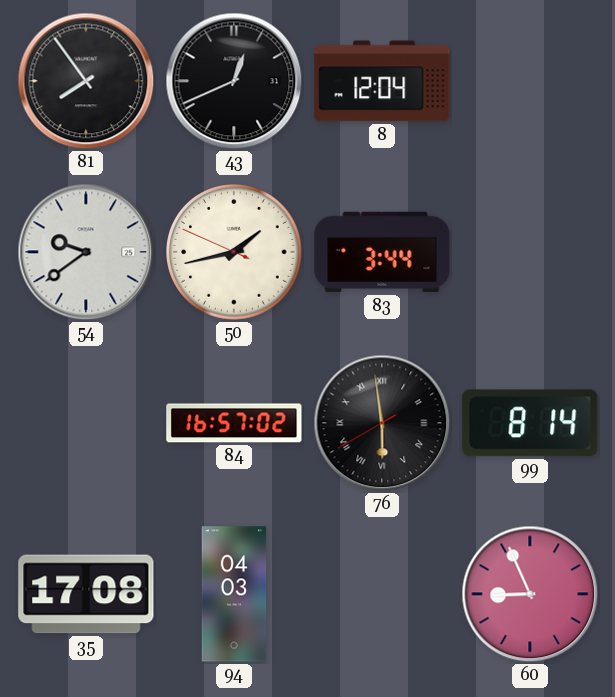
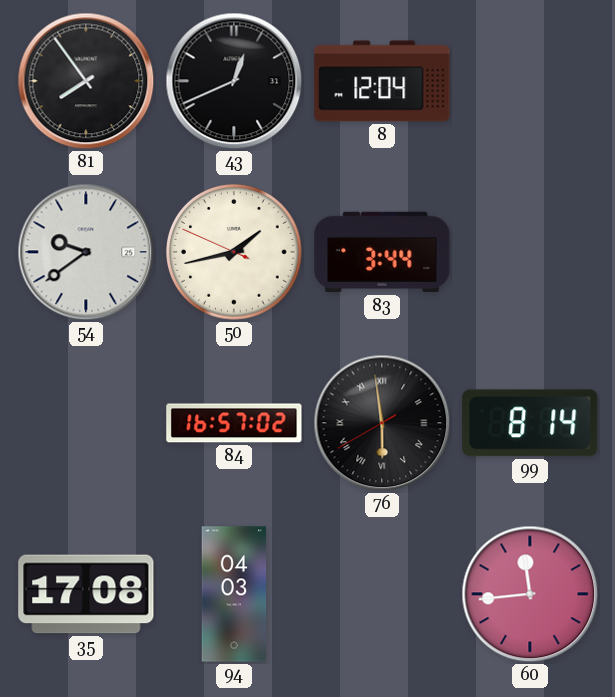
60: 8:56 -> 11:44 (530, 594)
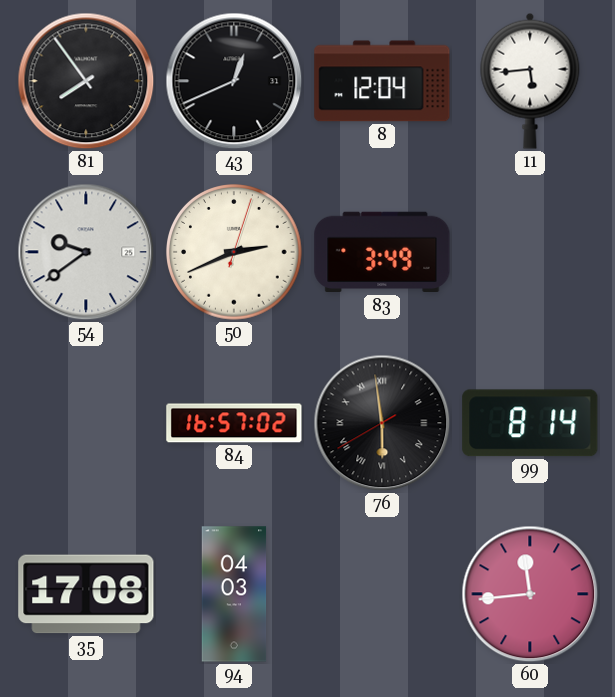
11: none -> 5:44 (530, 81)
50: 1:42 -> 2:41 (235, 253)
83: 3:44 -> 3:49 (382, 252)
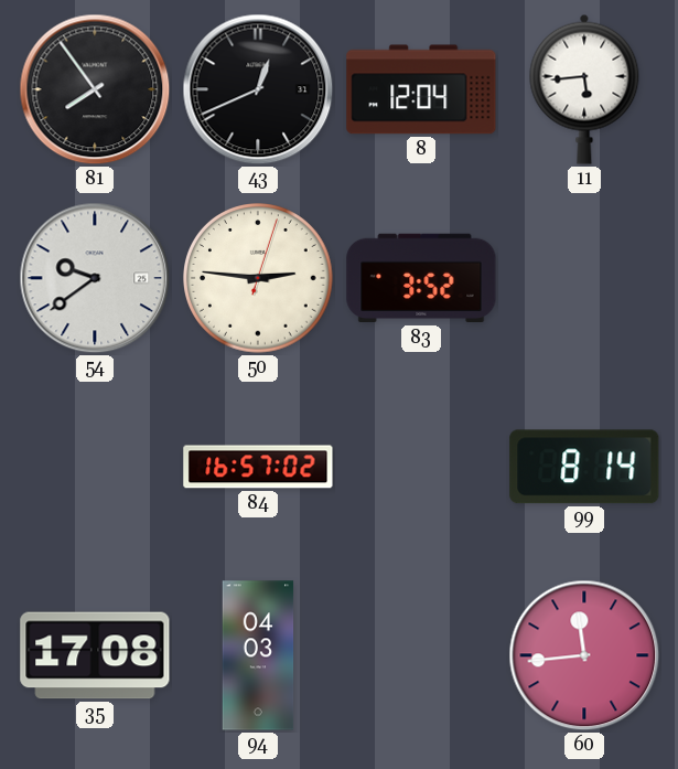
50: 2:41 -> 2:46 (259, 279)
83: 3:49 -> 3:52 (421, 278)
76: 5:58 -> none (382, 423)
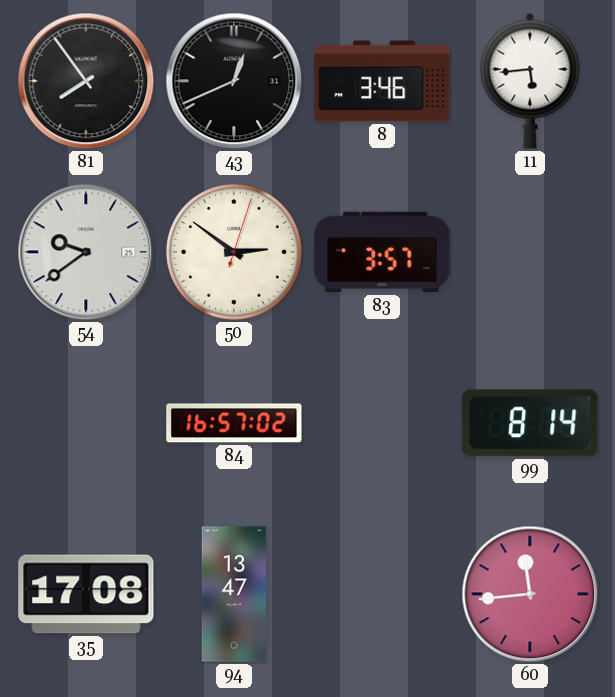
8: 12:04 -> 3:46 (382, 81)
50: 2:46 -> 2:51 (235, 253)
83: 3:52 -> 3:57 (382, 252)
94: 04:03 -> 13:47 (234, 594)
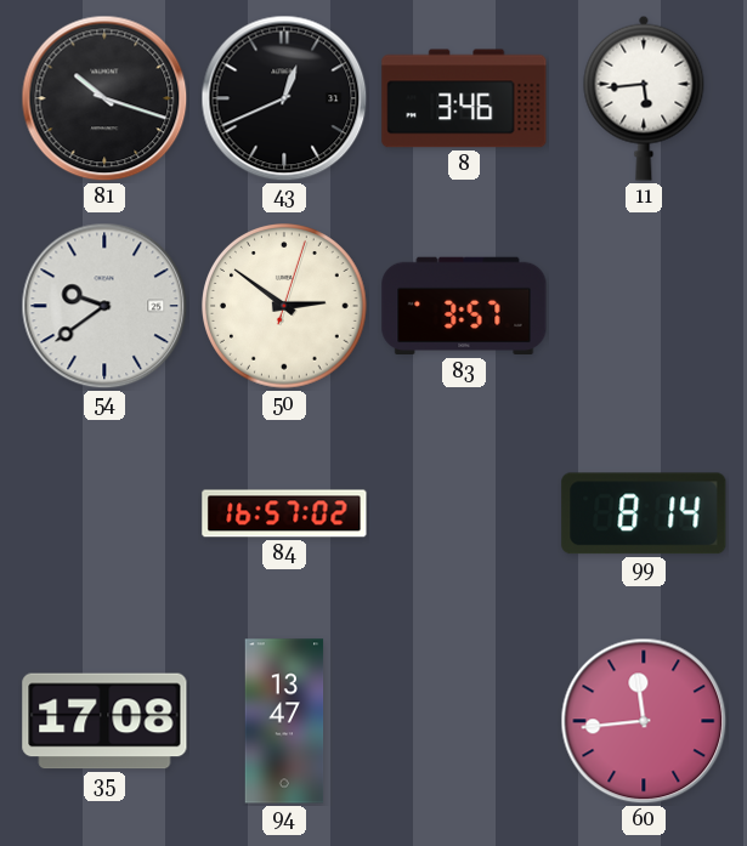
81: 7:54 -> 10:18 (104, 98)
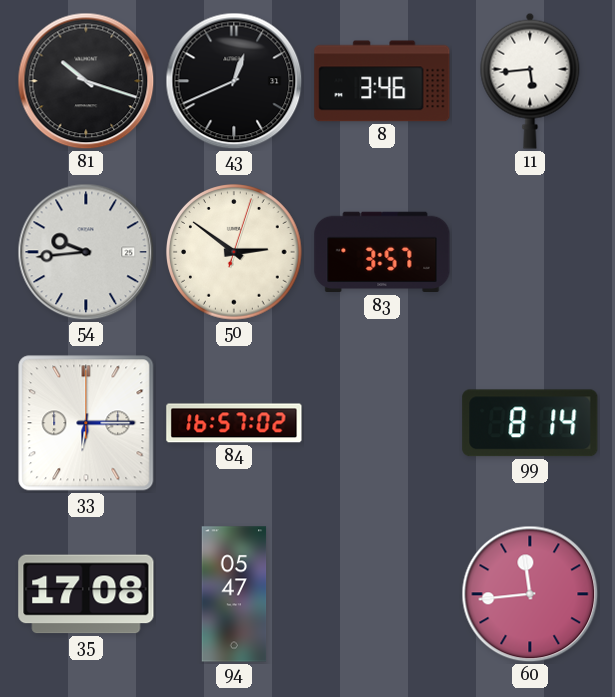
54: 9:39 -> 9:44 (86, 252)
33: none -> 6:15 (86, 423)
94: 13:47 -> 05:47 (234, 594)
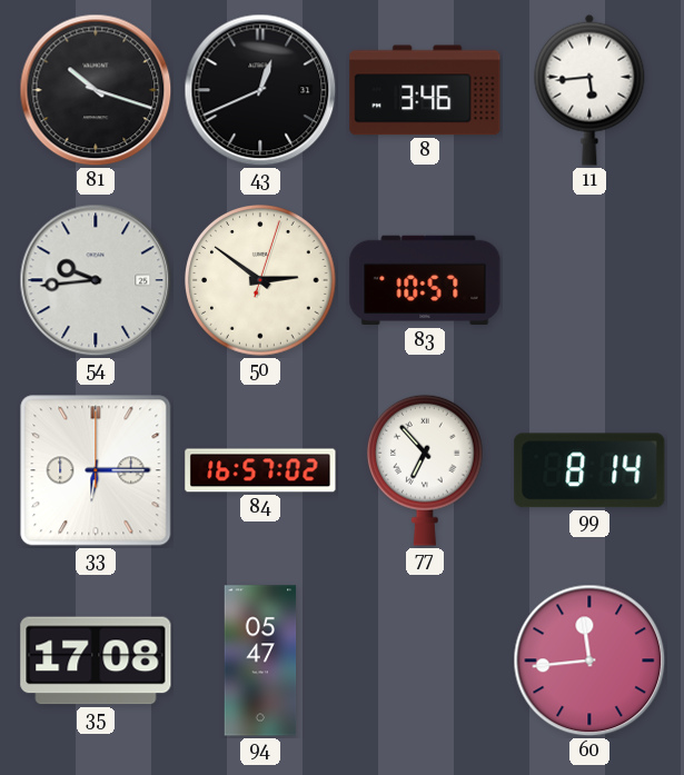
83: 3:57 -> 10:57 (425, 280)
77: none -> 6:53 (425, 470)
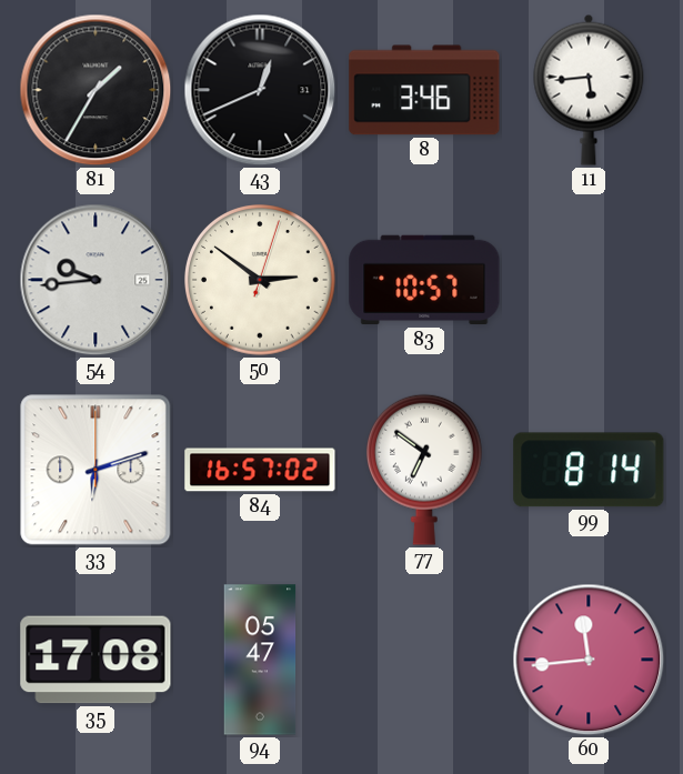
81: 10:18 -> 1:35 (96, 90)
33: 6:15 -> 6:12 (96, 470)
77: 6:53 -> 6:51 (424, 470)
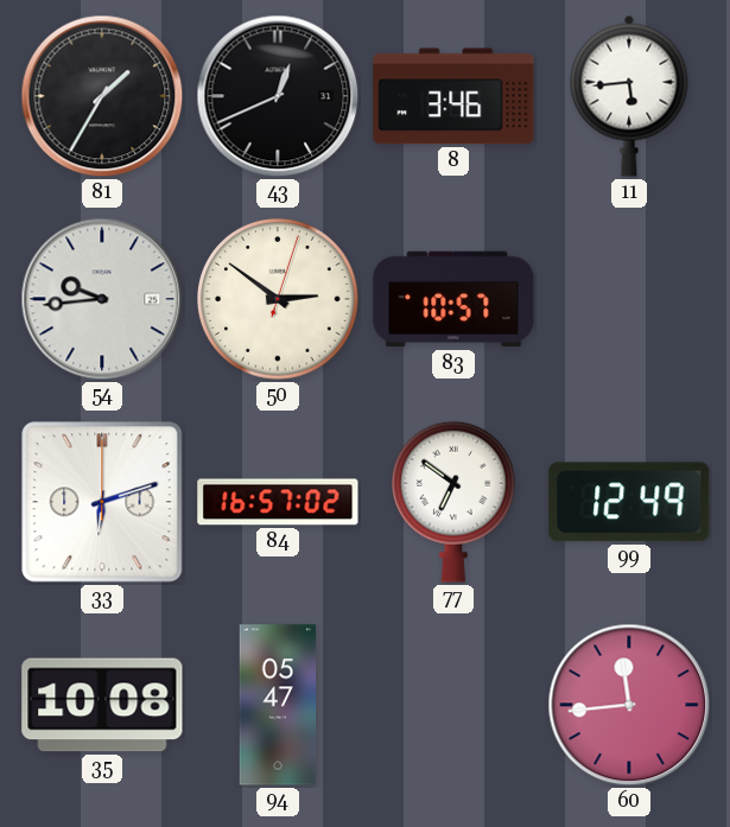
99: 8:14 -> 12:49 (629, 502)
35: 17:08 -> 10:08 (102, 705)
